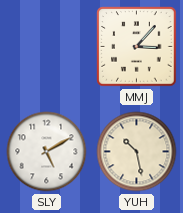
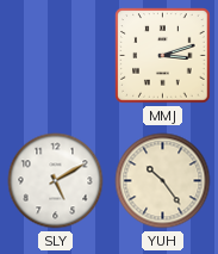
MMJ: 3:07 -> 3:12 (163, 56)
YUH: 10:28 -> 10:24 (163, 181)
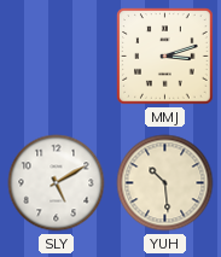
YUH: 10:24 -> 10:29 (165, 183)
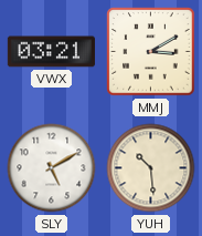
VWX: none -> 03:21 (51, 52)
MMJ: 3:12 -> 3:10 (151, 52)
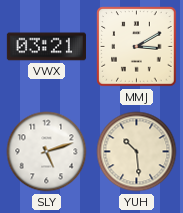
SLY: 5:10 -> 5:12 (47, 152)
